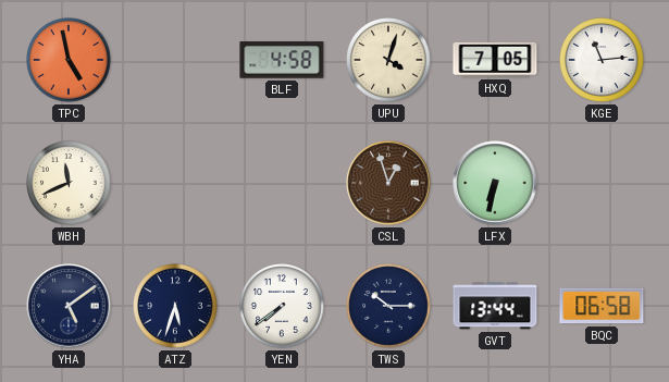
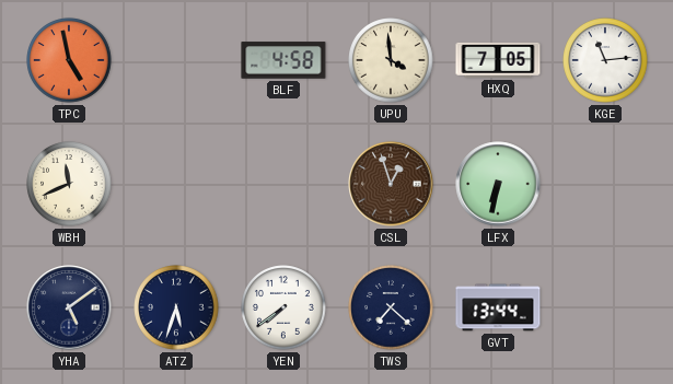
UPU: 4:03 -> 3:59 (391, 60)
TWS: 10:15 -> 7:22 (391, 307)
BQC: 06:58 -> none (602, 306)
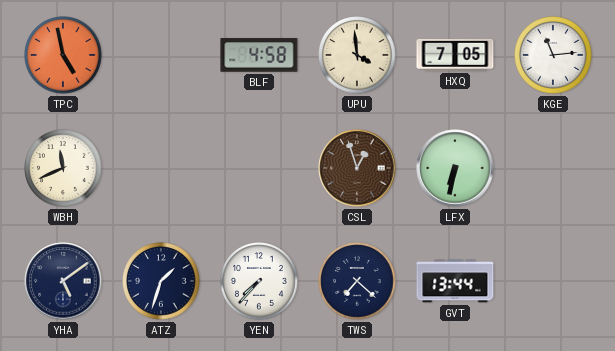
ATZ: 5:33 -> 1:33 (161, 281)
YEN: 7:39 -> 7:37 (259, 281)
